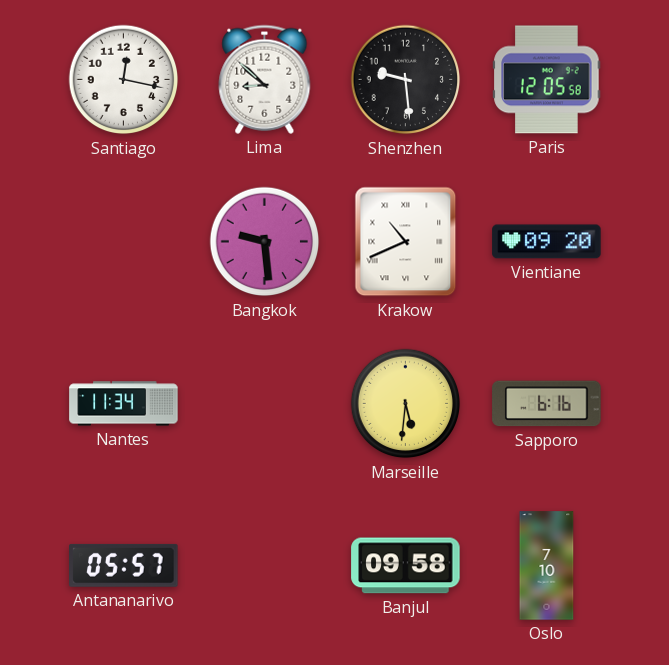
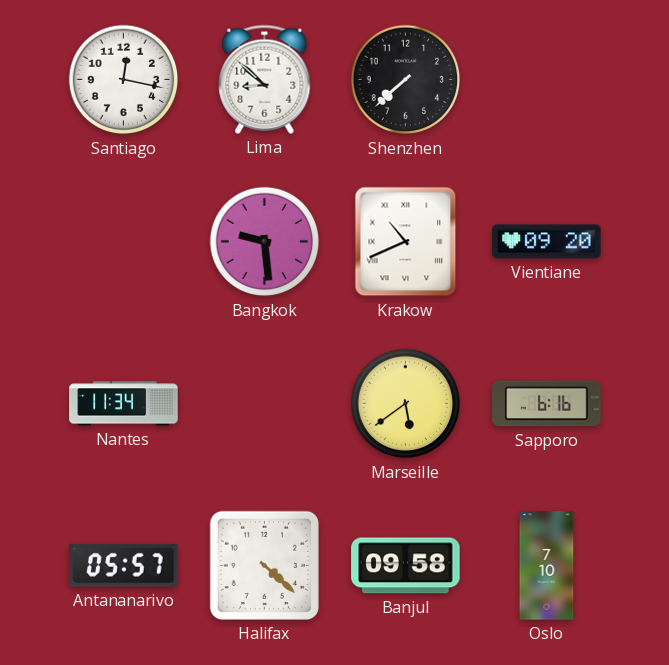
Shenzhen: 9:29 -> 7:38 (406, 80)
Paris: 12:05 -> none (547, 80)
Marseille: 5:31 -> 5:39 (406, 404)
Halifax: none -> 4:22 (264, 565)
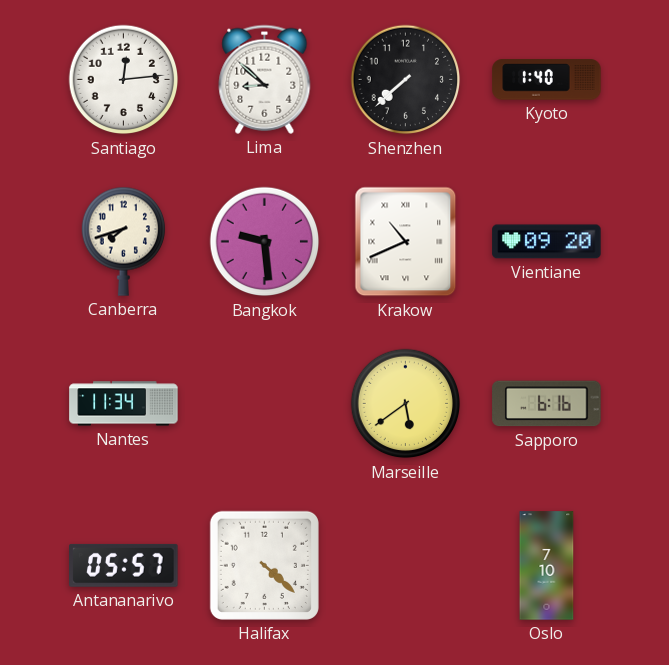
Santiago: 12:17 -> 12:14 (124, 80)
Kyoto: none -> 1:40 (547, 80)
Canberra: none -> 7:42 (123, 241)
Banjul: 09:58 -> none (406, 566)
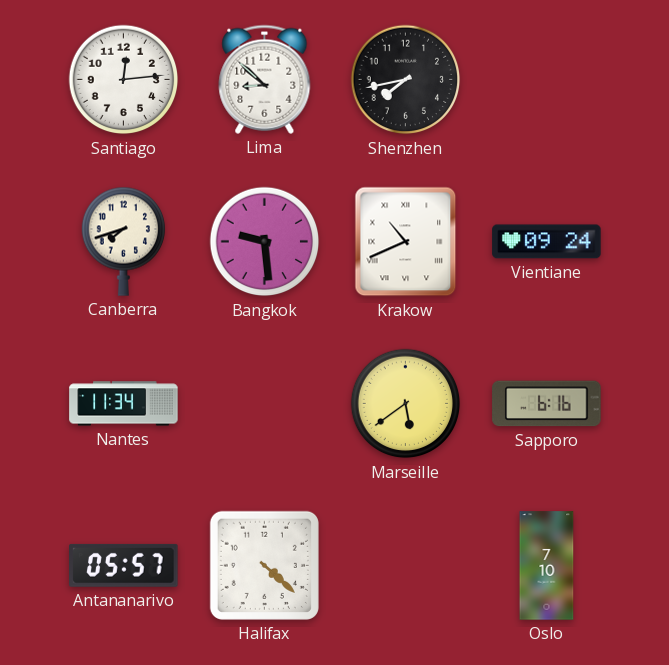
Shenzhen: 7:38 -> 7:43 (406, 80)
Kyoto: 1:40 -> none (547, 80)
Vientiane: 09:20 -> 09:24 (547, 242)
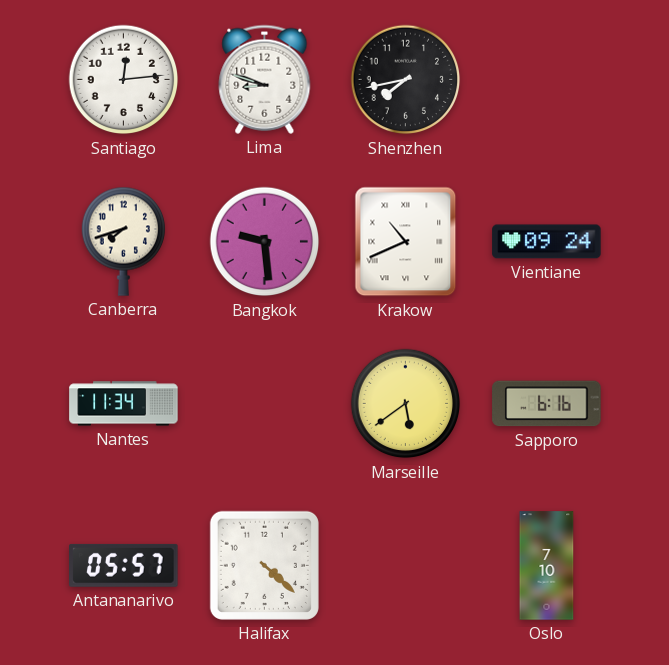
Lima: 8:52 -> 8:48 (265, 79)
